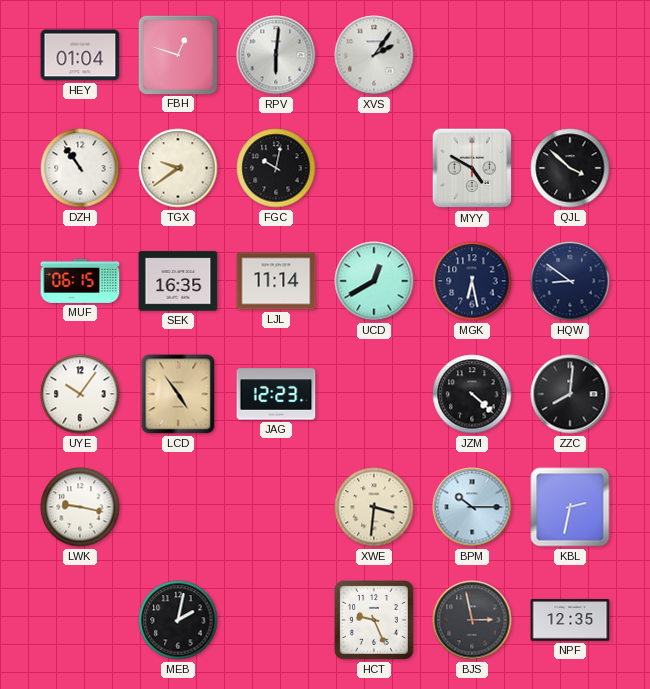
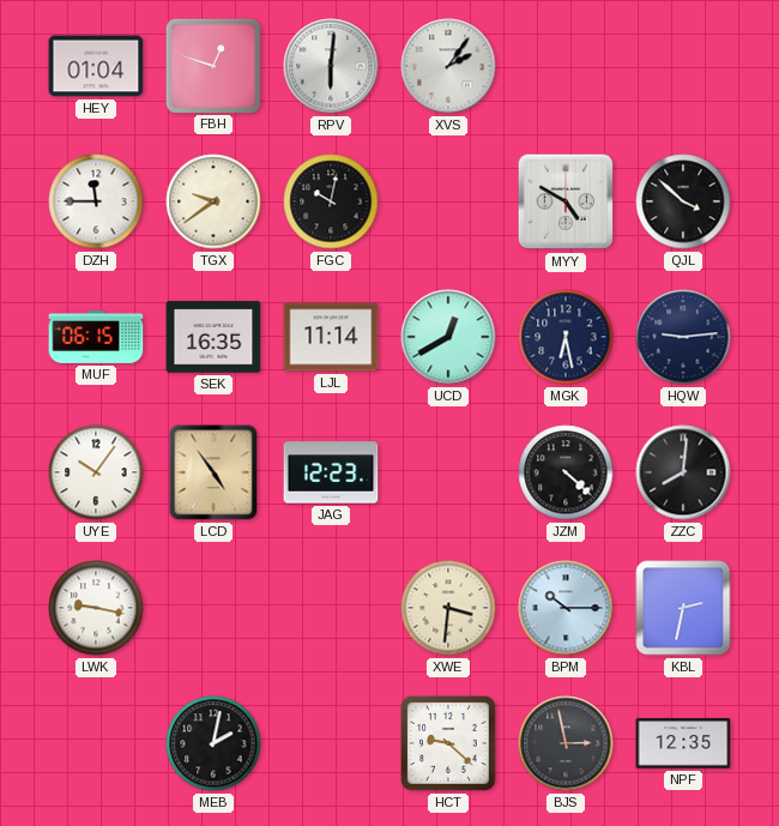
DZH: 10:54 -> 11:45 (96, 201)
HQW: 8:51 -> 9:14 (683, 337)
HCT: 9:26 -> 9:22 (449, 744)
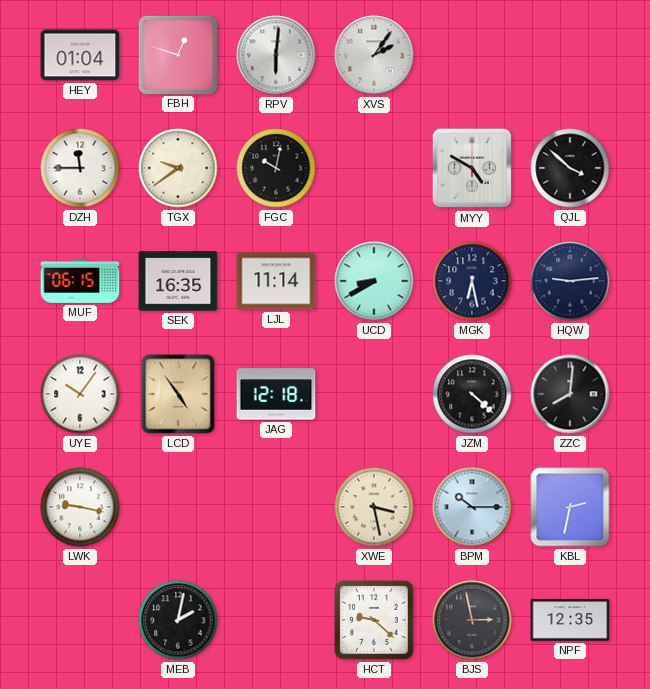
UCD: 12:40 -> 8:40 (374, 281)
JAG: 12:23 -> 12:18 (276, 394)
XWE: 3:31 -> 3:28 (374, 507)
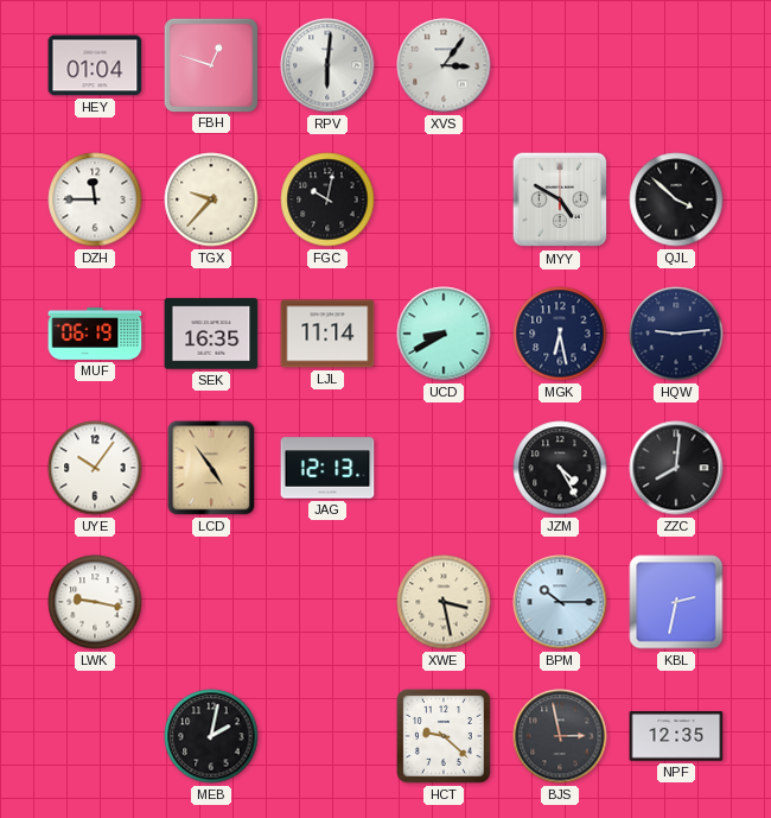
XVS: 2:06 -> 3:06 (444, 65)
TGX: 9:39 -> 9:37 (211, 199)
MUF: 06:15 -> 06:19 (95, 334)
JAG: 12:18 -> 12:13 (327, 468)
JZM: 4:22 -> 4:25 (560, 468)
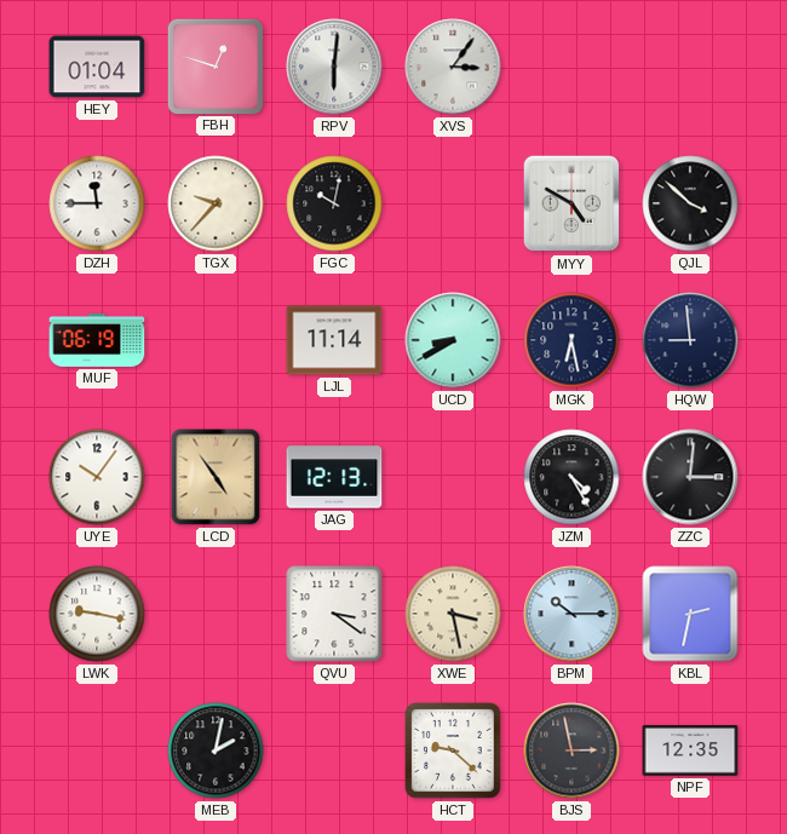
SEK: 16:35 -> none (211, 334)
HQW: 9:14 -> 8:59 (690, 340)
ZZC: 8:01 -> 3:01 (690, 477)
QVU: none -> 3:21 (334, 614)
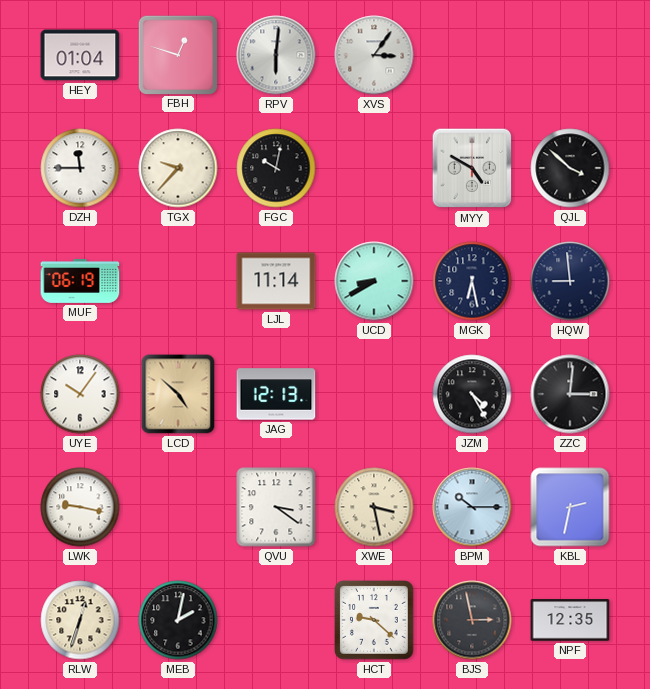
LCD: 4:54 -> 4:52 (178, 394)
RLW: none -> 12:33 (80, 620)
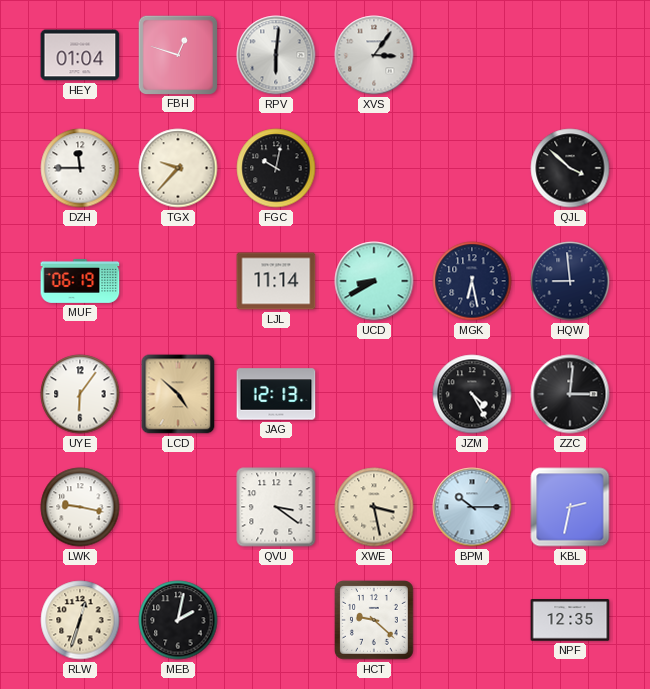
MYY: 4:50 -> none (472, 168)
UYE: 10:06 -> 6:06 (80, 394)
BJS: 2:58 -> none (472, 620)
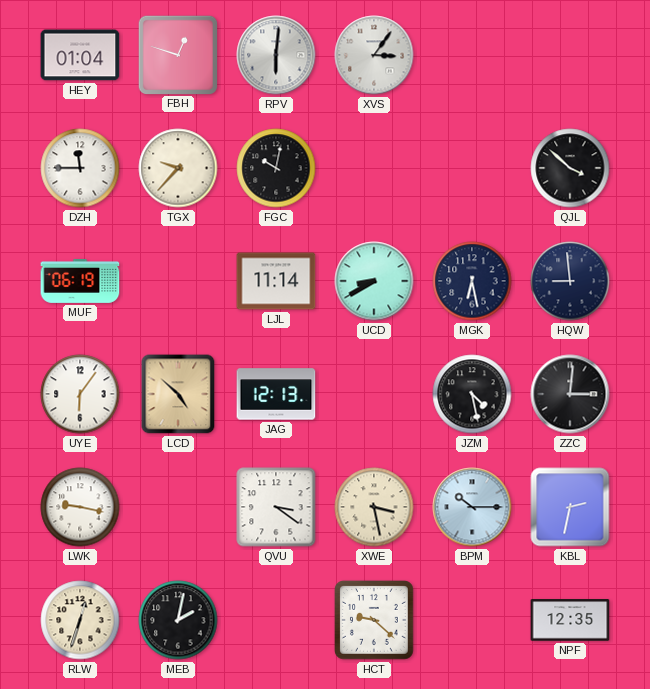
JZM: 4:25 -> 4:28 (472, 394)
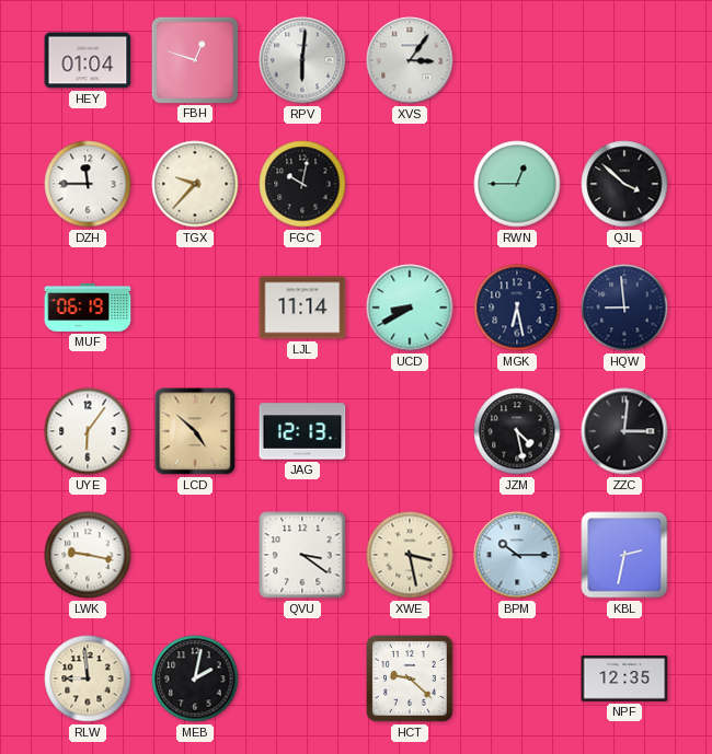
RWN: none -> 12:45 (517, 184)
RLW: 12:33 -> 8:59 (88, 678)
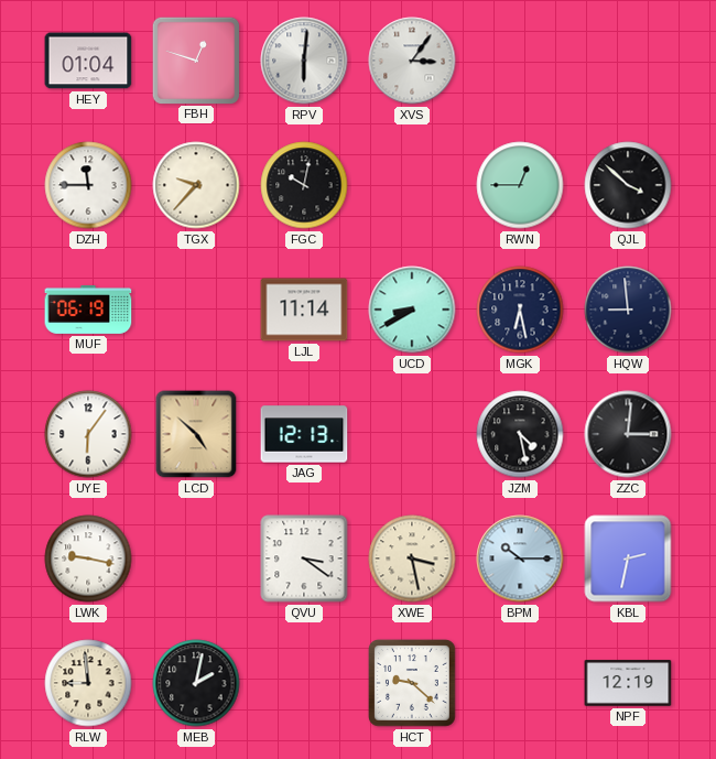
NPF: 12:35 -> 12:19 (628, 683)
